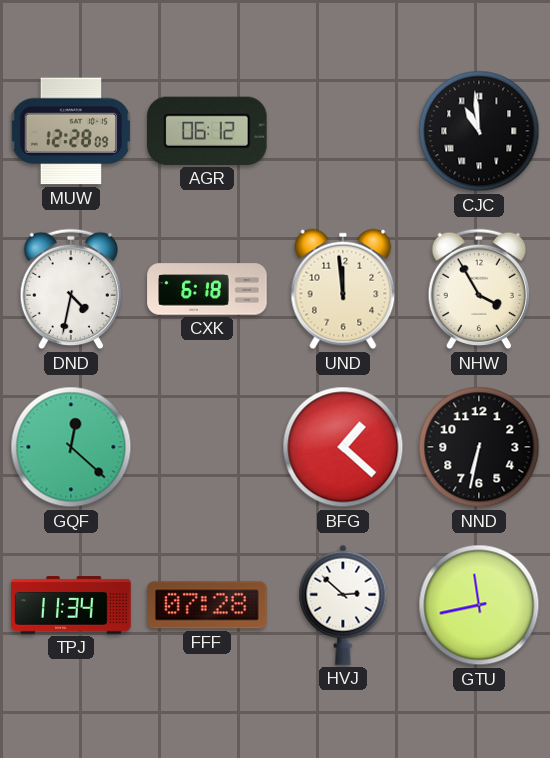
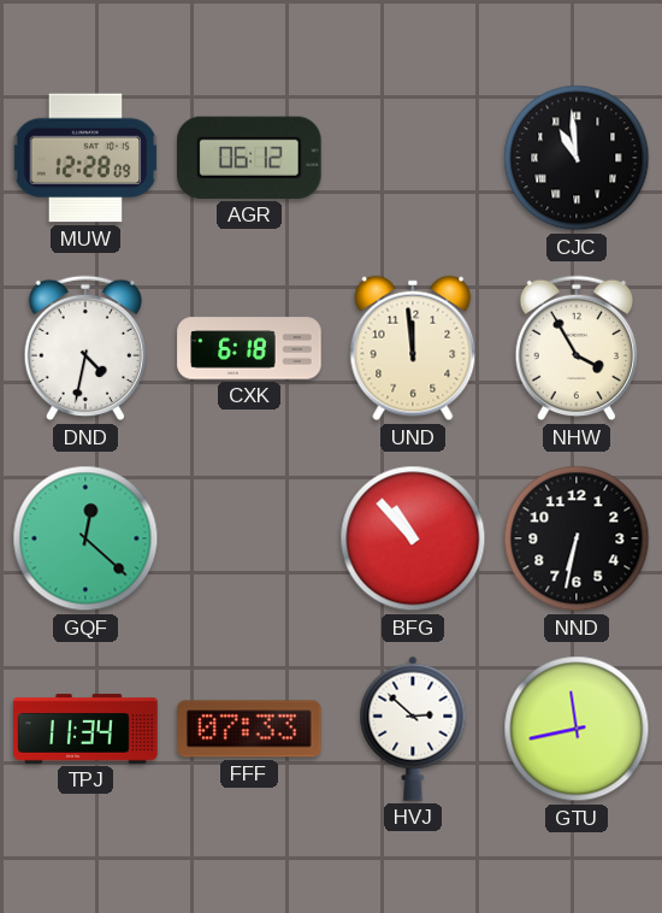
BFG: 1:22 -> 10:53 (413, 538)
FFF: 07:28 -> 07:33 (249, 729)
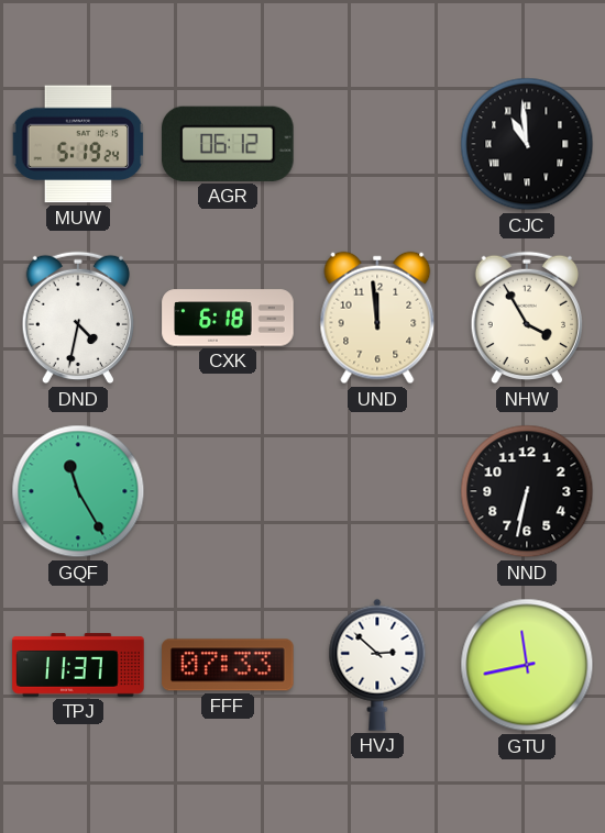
MUW: 12:28 -> 5:19 (78, 144)
GQF: 12:22 -> 11:25 (78, 491)
BFG: 10:53 -> none (413, 538)
TPJ: 11:34 -> 11:37 (78, 665)
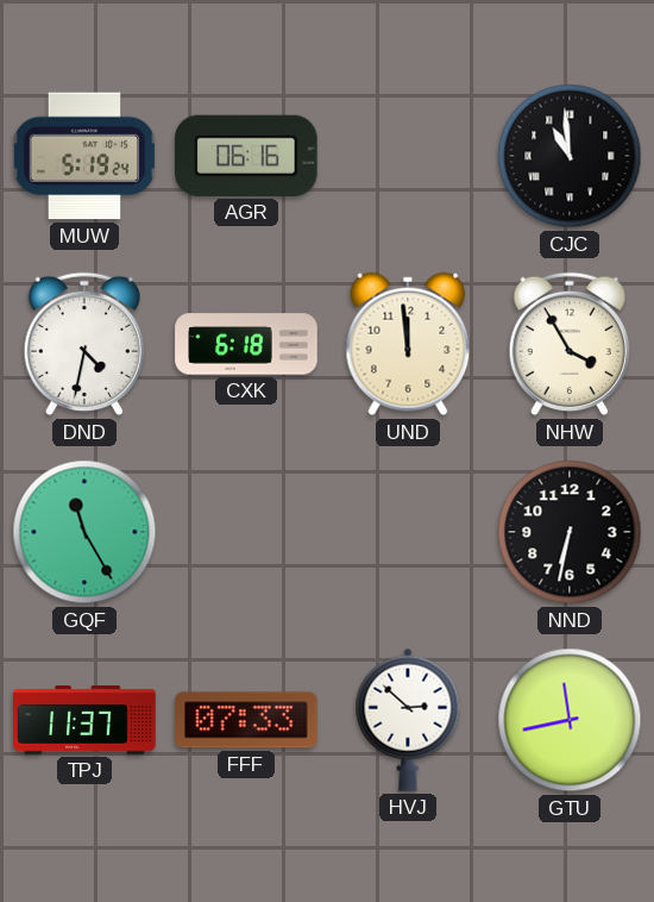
AGR: 06:12 -> 06:16 (247, 156)
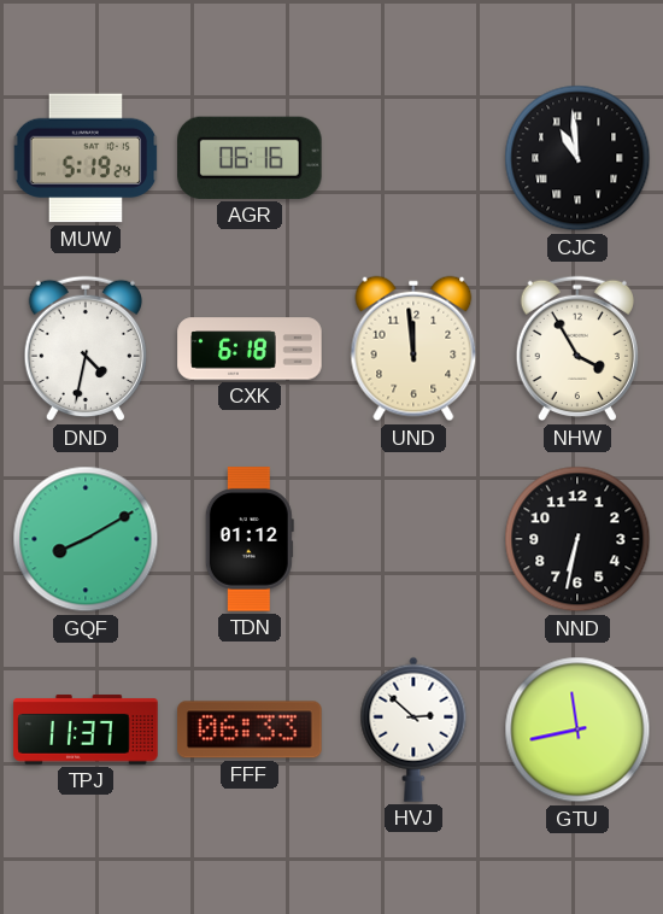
GQF: 11:25 -> 8:10 (86, 539)
TDN: none -> 01:12 (250, 539)
FFF: 07:33 -> 06:33 (250, 730)
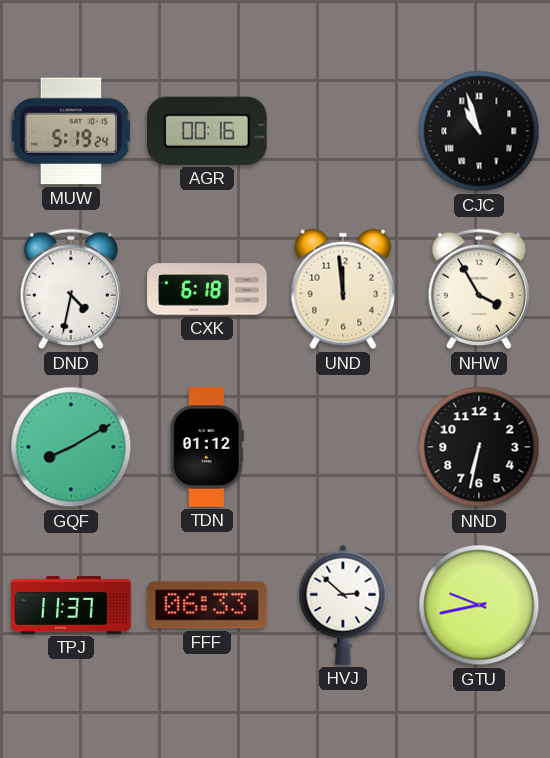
AGR: 06:16 -> 00:16 (208, 131)
CJC: 10:59 -> 10:57 (479, 131)
GTU: 11:43 -> 9:43 (479, 605)
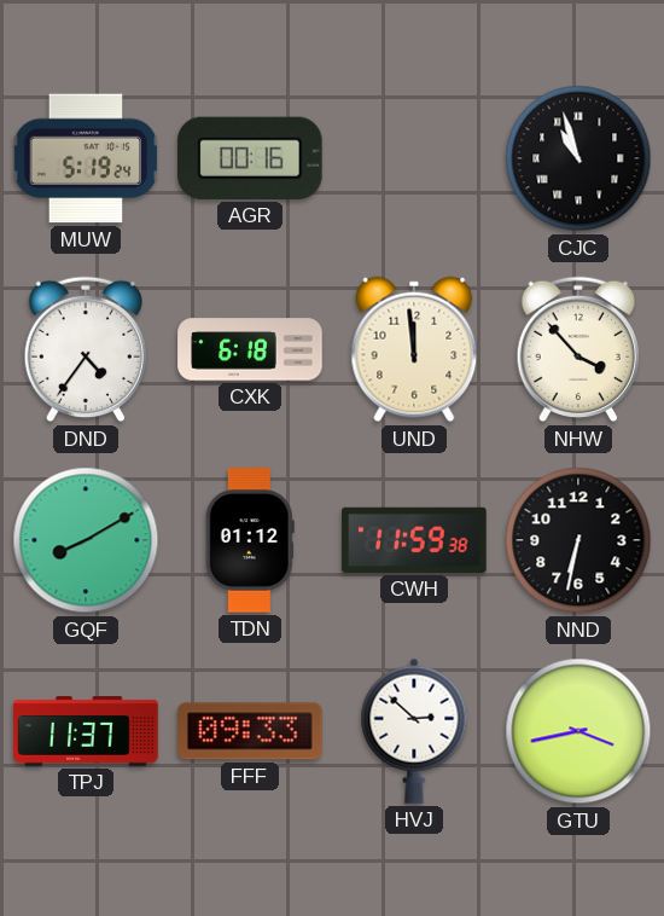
DND: 4:32 -> 4:36 (86, 349)
NHW: 3:55 -> 3:53 (578, 349)
CWH: none -> 11:59 (414, 540)
FFF: 06:33 -> 09:33 (250, 731)
GTU: 9:43 -> 3:43 (578, 731)
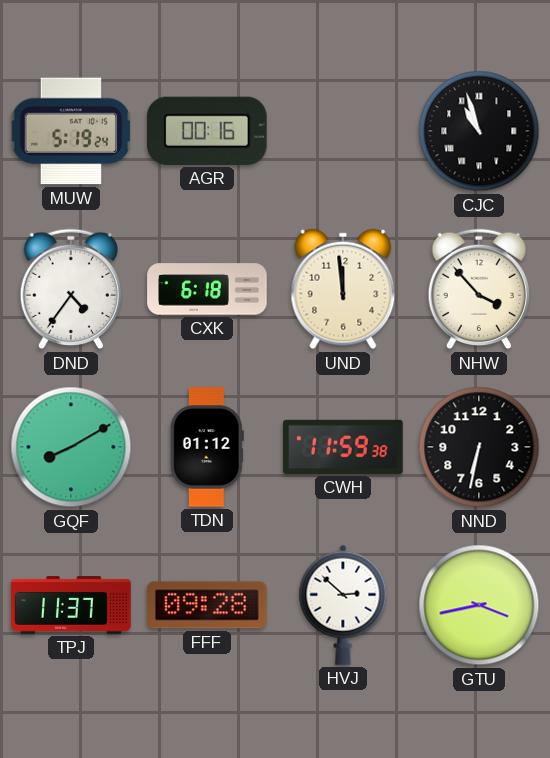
FFF: 09:33 -> 09:28 (207, 605)
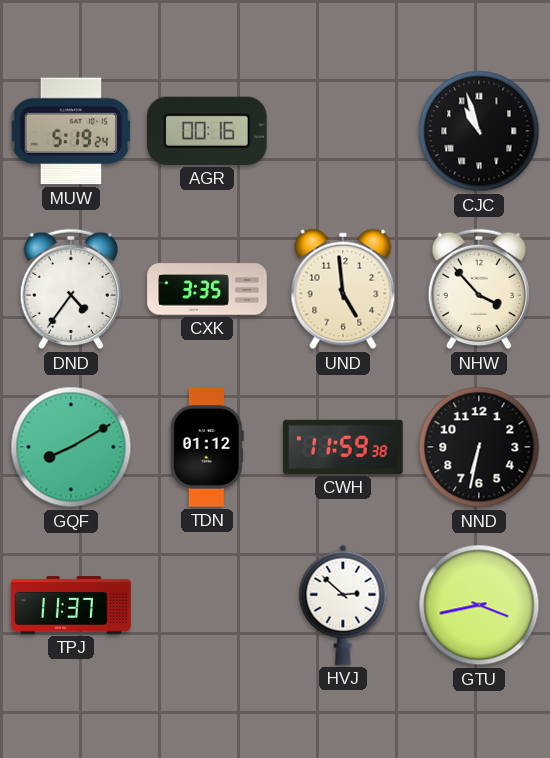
CXK: 6:18 -> 3:35 (207, 289)
UND: 11:59 -> 4:59 (343, 289)
FFF: 09:28 -> none (207, 605)
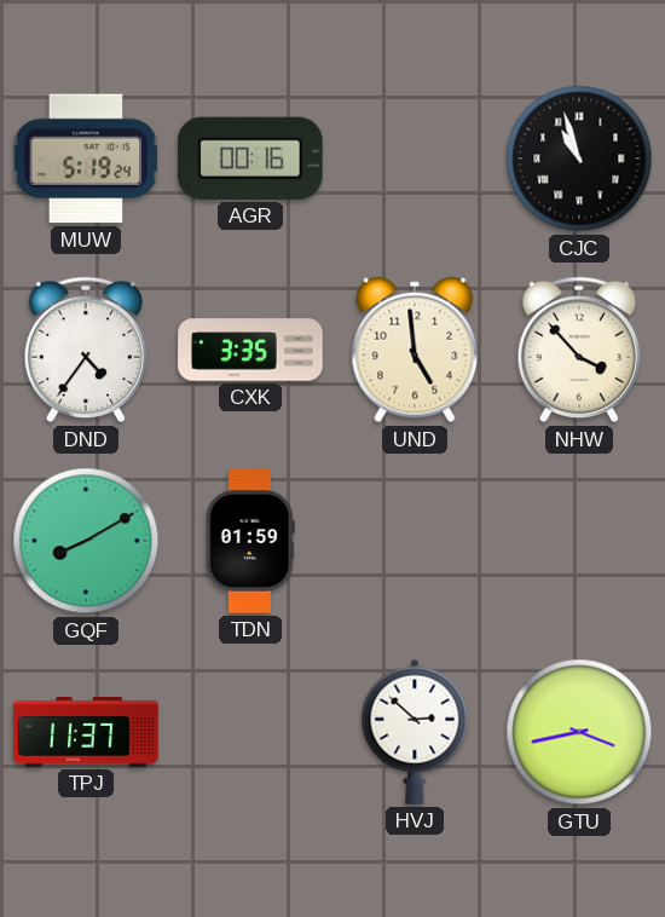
TDN: 01:12 -> 01:59 (250, 541)
CWH: 11:59 -> none (343, 447)
NND: 6:32 -> none (479, 447)
